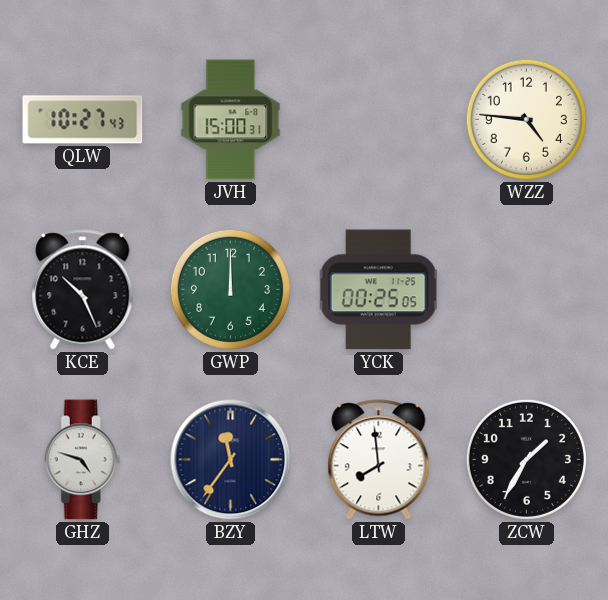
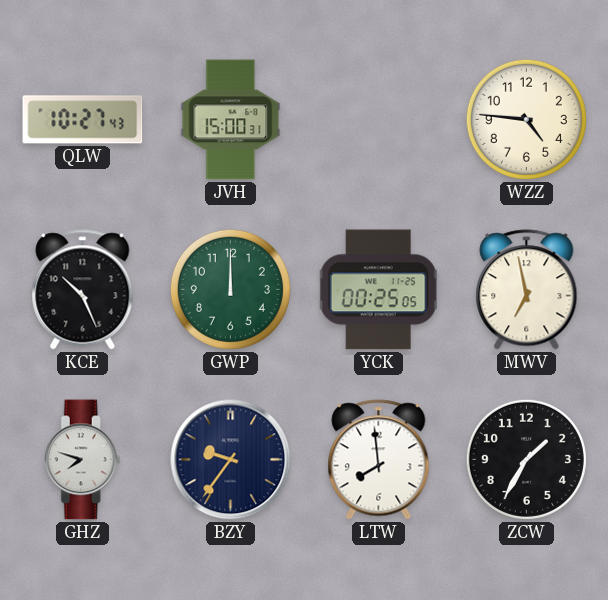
MWV: none -> 6:58 (527, 290)
GHZ: 4:48 -> 7:48 (82, 460)
BZY: 11:36 -> 9:36 (231, 460)
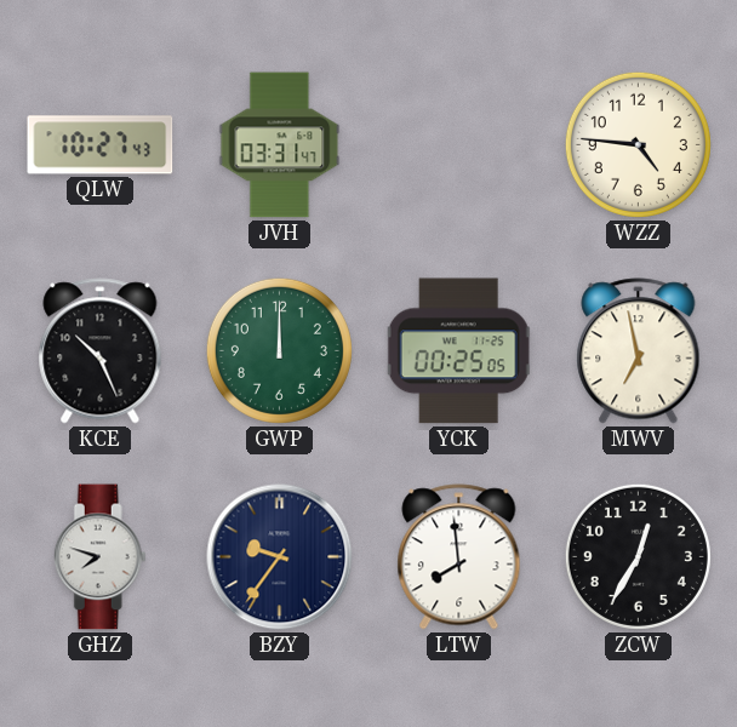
JVH: 15:00 -> 03:31 (280, 145)
ZCW: 1:35 -> 12:35 (638, 556)
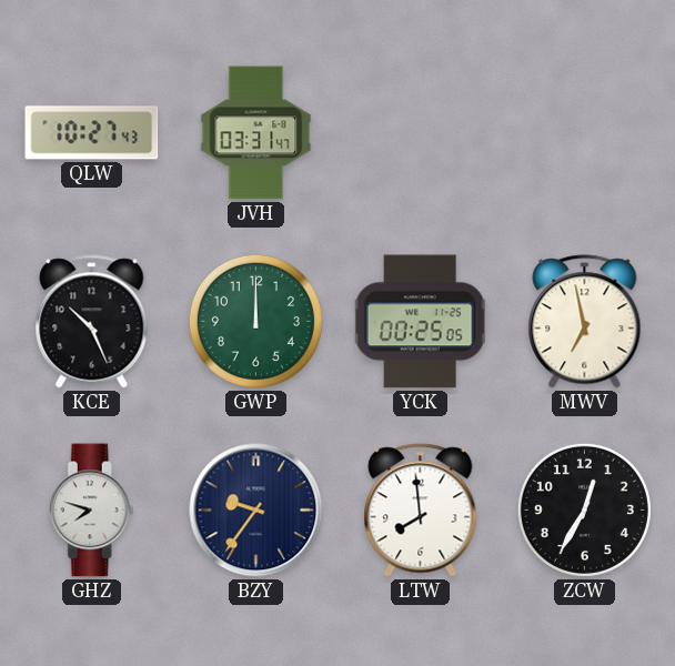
WZZ: 4:46 -> none (638, 144)
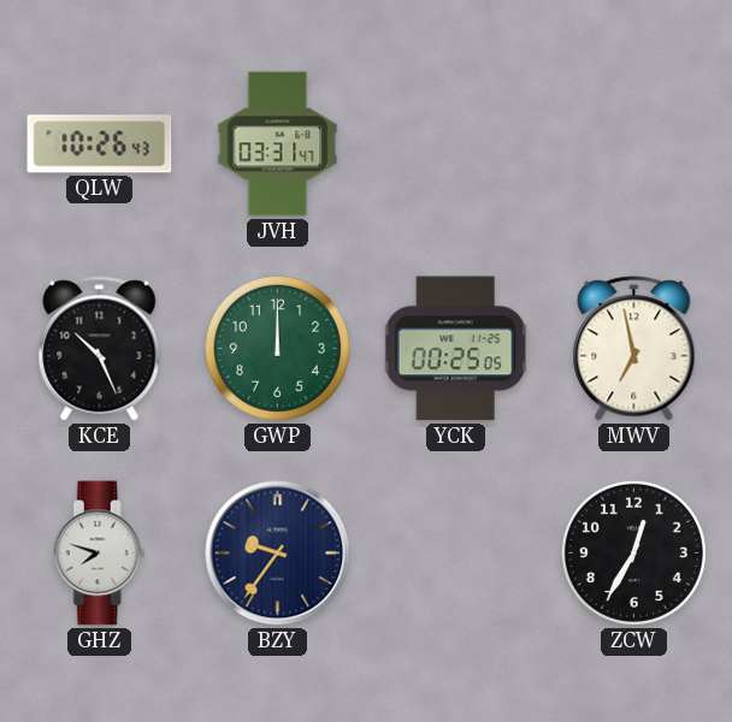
QLW: 10:27 -> 10:26 (100, 144)
LTW: 7:59 -> none (421, 511)
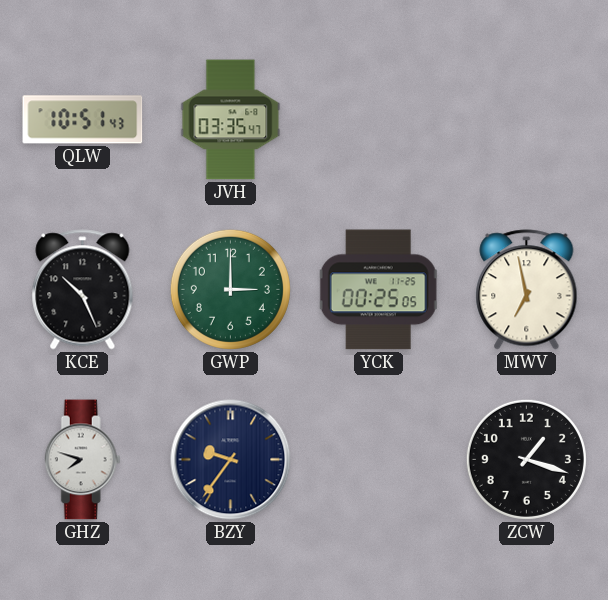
QLW: 10:26 -> 10:51 (83, 120)
JVH: 03:31 -> 03:35 (231, 120)
GWP: 12:00 -> 3:00 (230, 289)
ZCW: 12:35 -> 1:18 (526, 459)
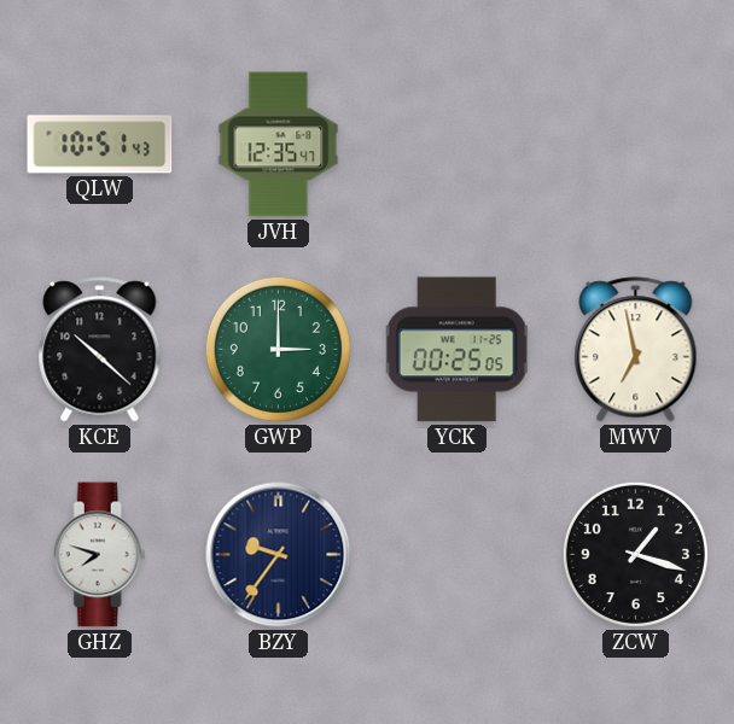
JVH: 03:35 -> 12:35 (279, 145)
KCE: 10:26 -> 10:22 (100, 350)
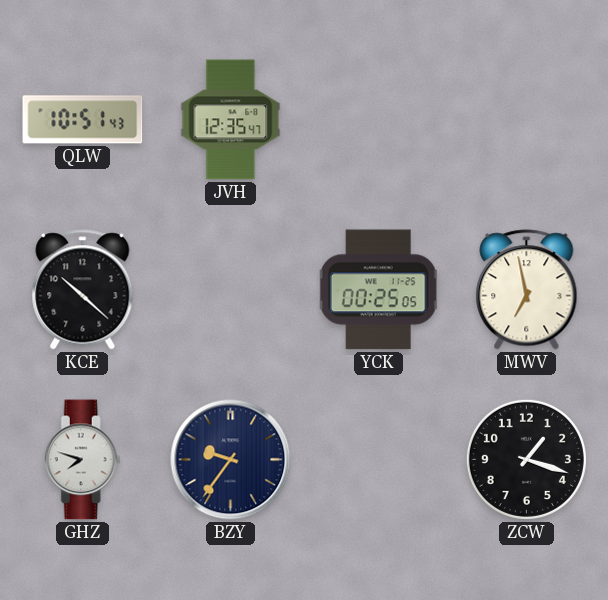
GWP: 3:00 -> none (278, 349)
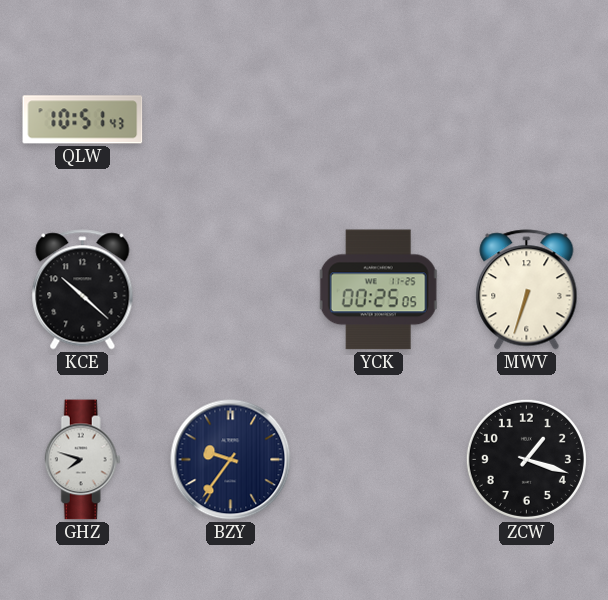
JVH: 12:35 -> none (231, 120)
MWV: 6:58 -> 6:33 (527, 290)
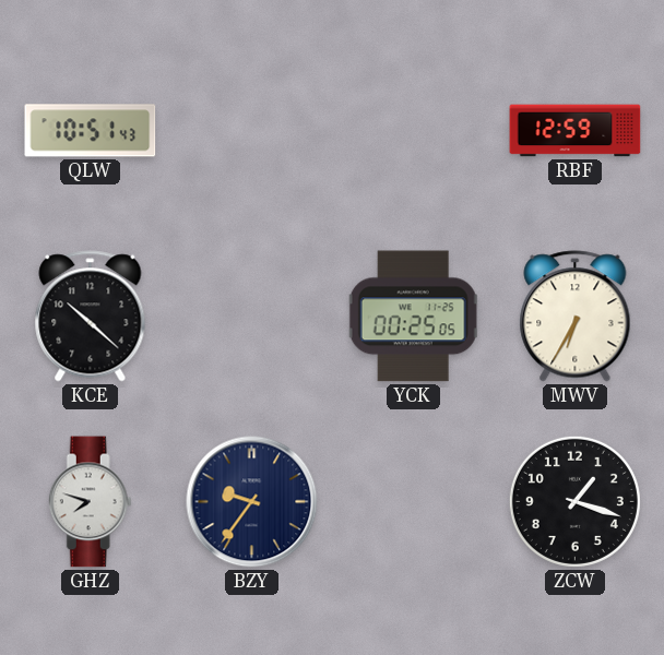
RBF: none -> 12:59 (576, 131)
MWV: 6:33 -> 6:35 (576, 317)
